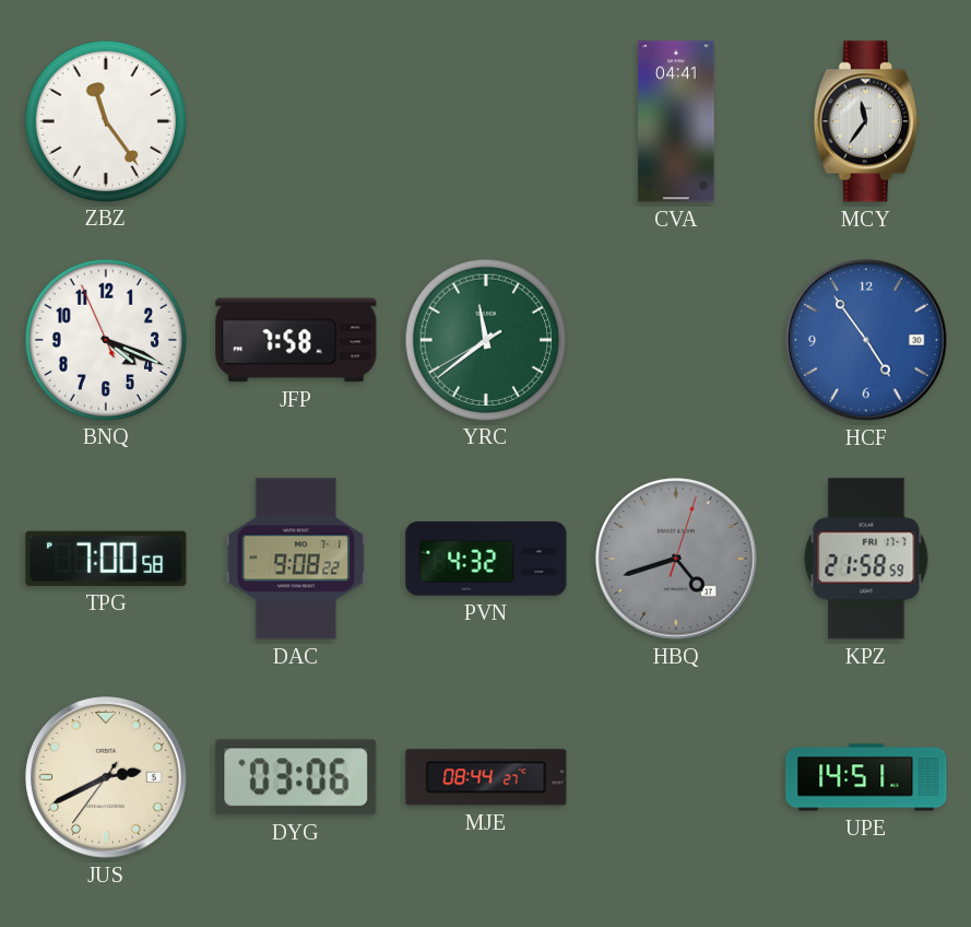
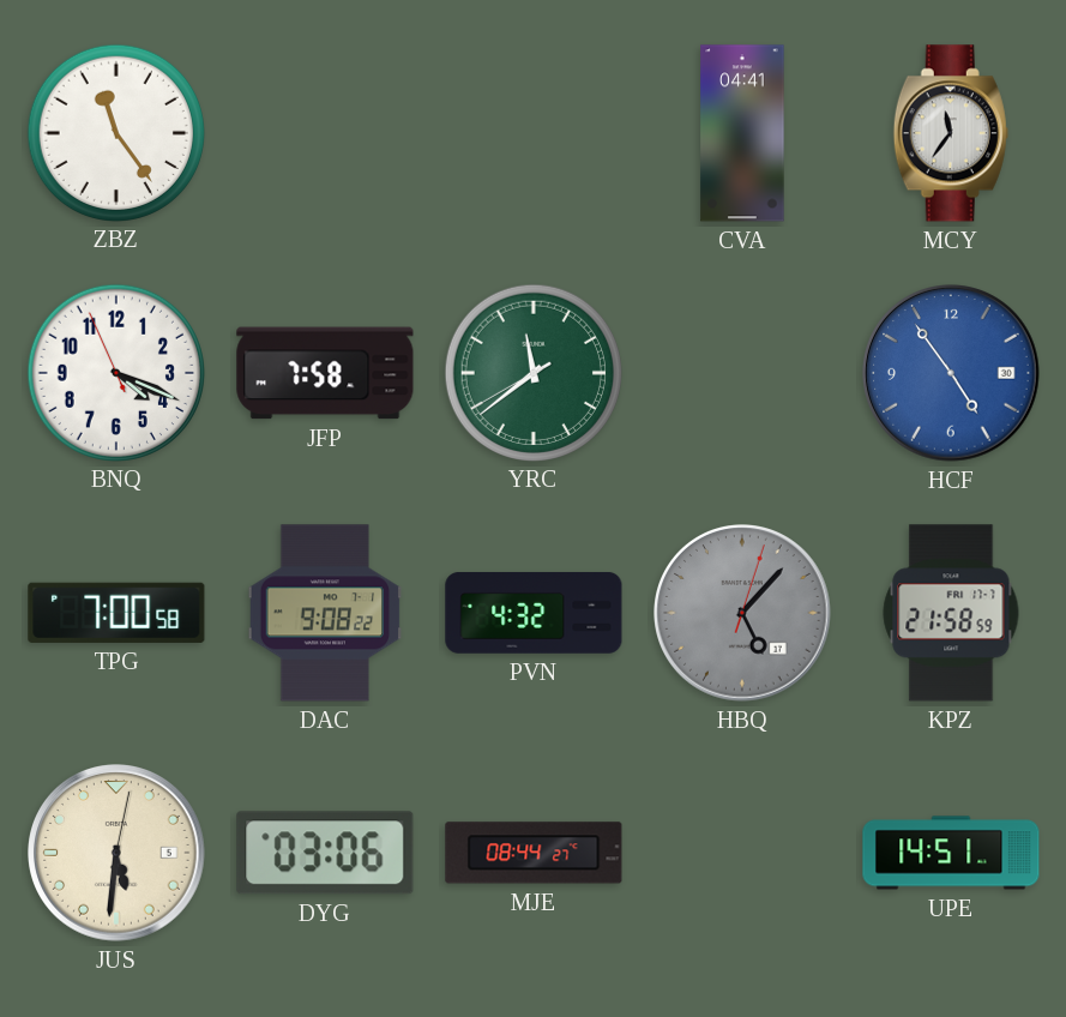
HBQ: 4:42 -> 5:07 (742, 613)
JUS: 2:40 -> 5:31 (116, 853)
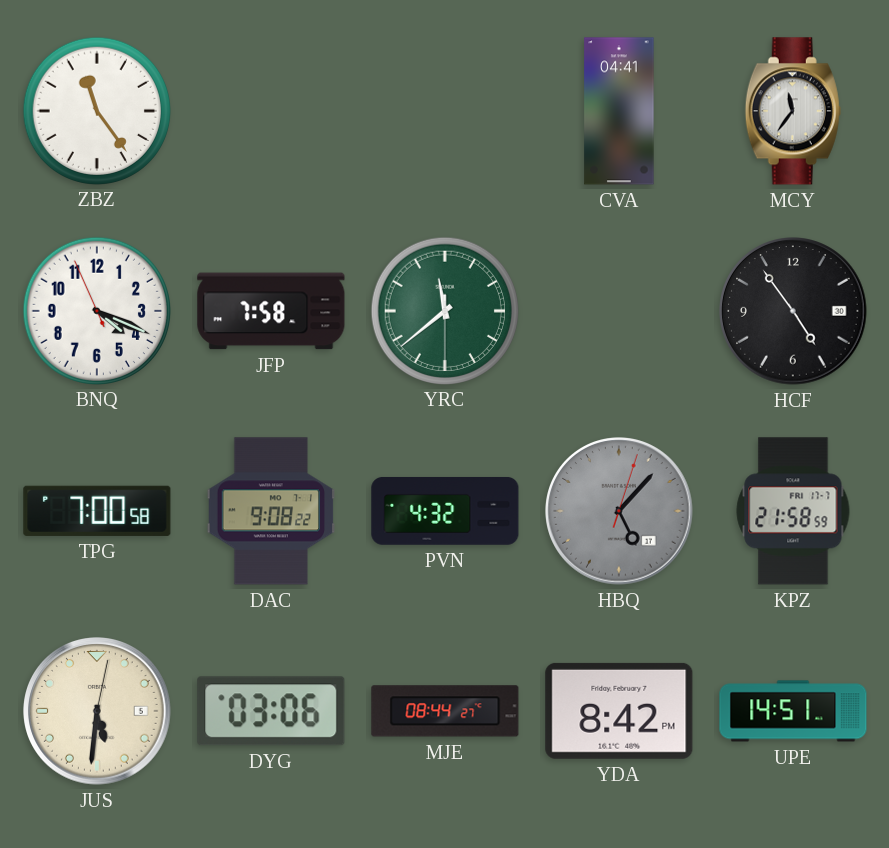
YRC: 11:38:40 -> 11:38:30 (444, 310)
HCF dial: blue -> black (793, 311)
YDA: none -> 8:42 (619, 711)
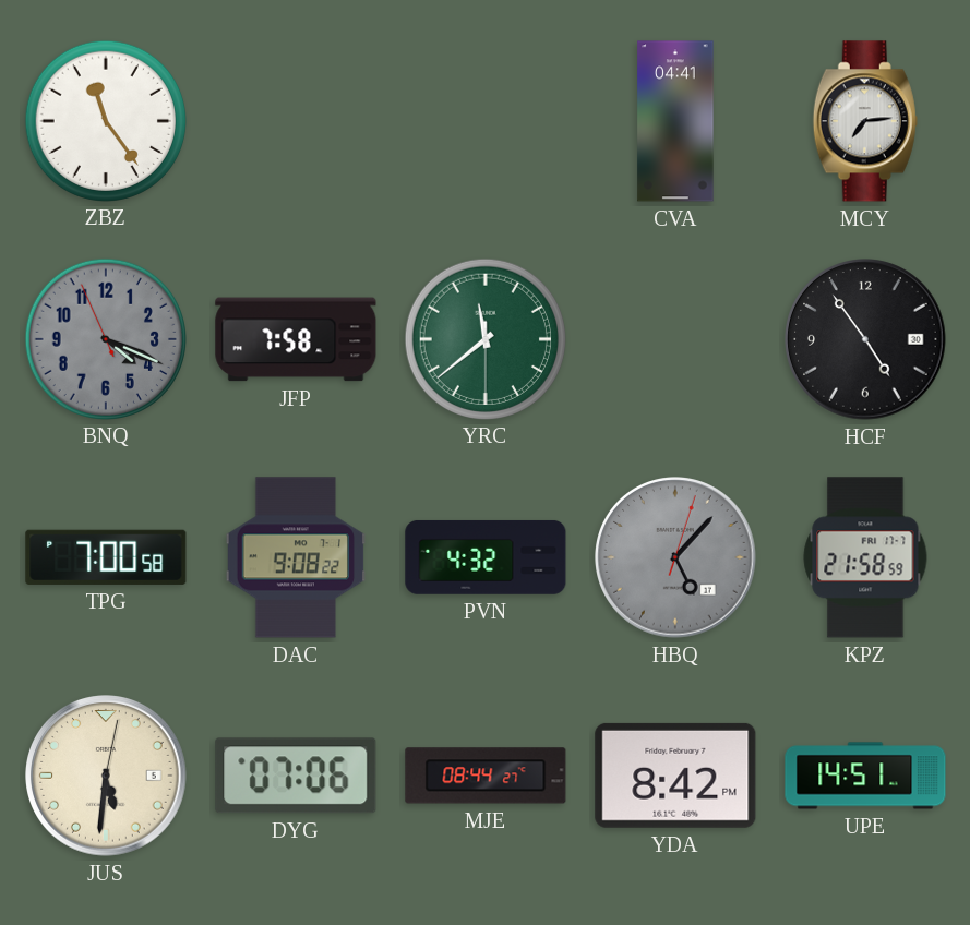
MCY: 11:36 -> 7:14 (865, 121)
BNQ dial: white -> grey (105, 338)
DYG: 03:06 -> 07:06 (296, 776)
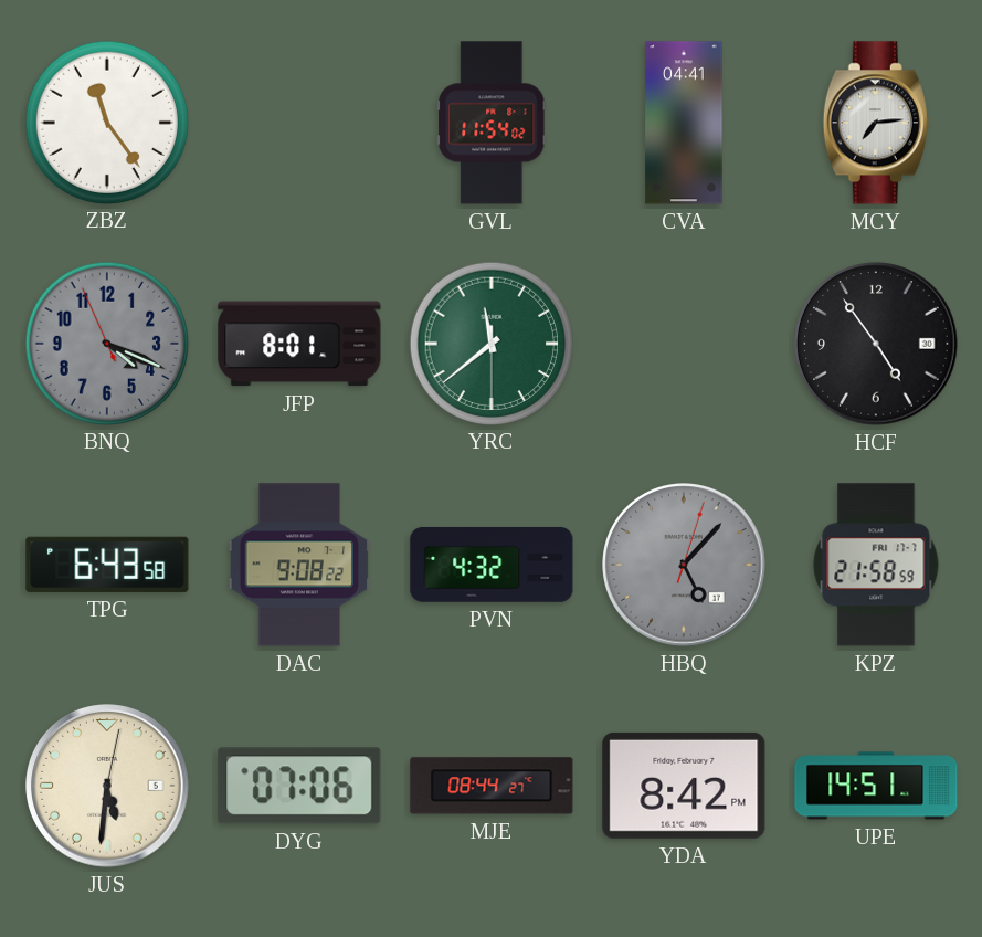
GVL: none -> 11:54 (492, 123)
JFP: 7:58 -> 8:01 (299, 344)
TPG: 7:00 -> 6:43 (107, 565)
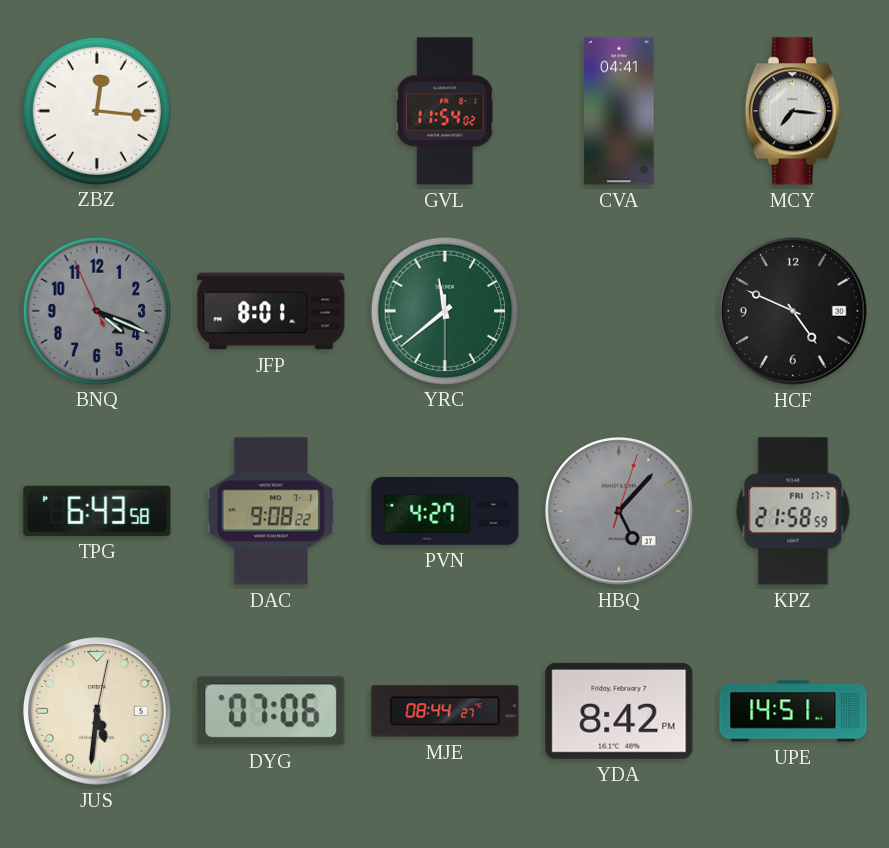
ZBZ: 11:24 -> 12:16 (96, 110)
MCY: 7:14 -> 7:16 (793, 111)
HCF: 4:54 -> 4:49 (793, 311)
PVN: 4:32 -> 4:27 (445, 511)
